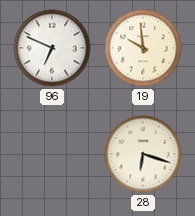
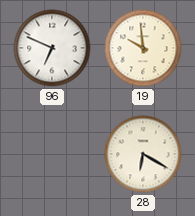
28: 6:18 -> 6:20 (143, 154)
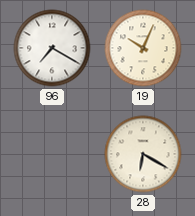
96: 6:49 -> 7:20 (52, 48)
19: 9:59 -> 10:04 (143, 48)
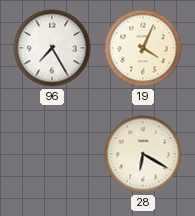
96: 7:20 -> 7:25 (52, 48)
19: 10:04 -> 4:04 (143, 48)
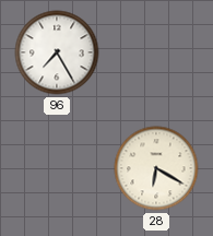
19: 4:04 -> none (143, 48)
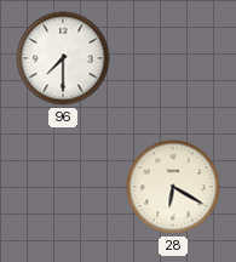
96: 7:25 -> 7:30 (63, 58)
